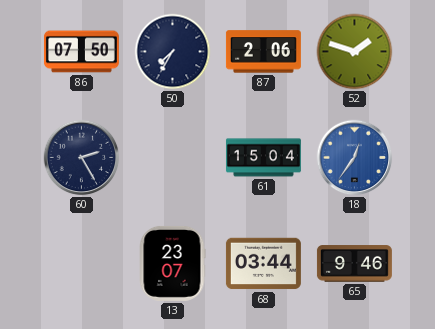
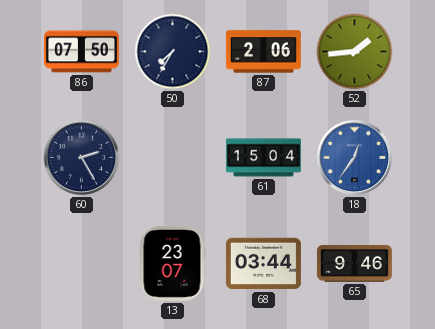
52: 1:48 -> 1:44 (355, 52)
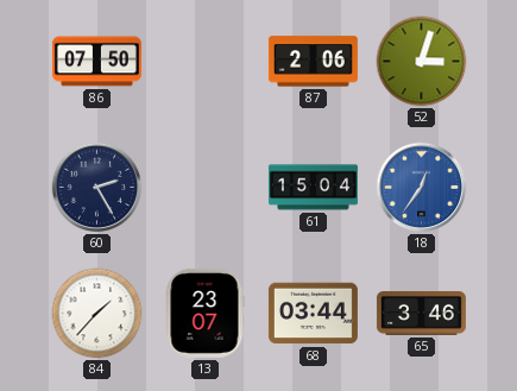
50: 7:35 -> none (173, 52)
52: 1:44 -> 3:03 (422, 62)
84: none -> 1:37 (97, 314)
65: 9:46 -> 3:46 (421, 314)
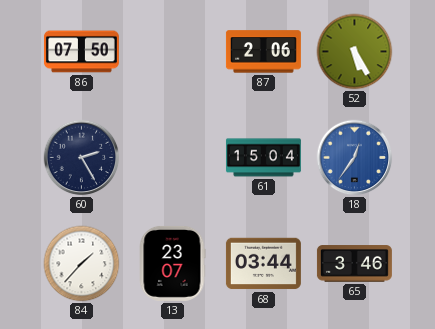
52: 3:03 -> 5:25 (355, 52)
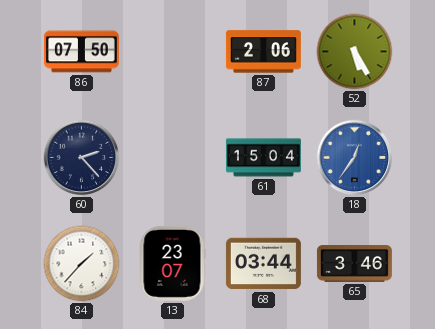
60: 2:25 -> 2:23 (82, 158)
